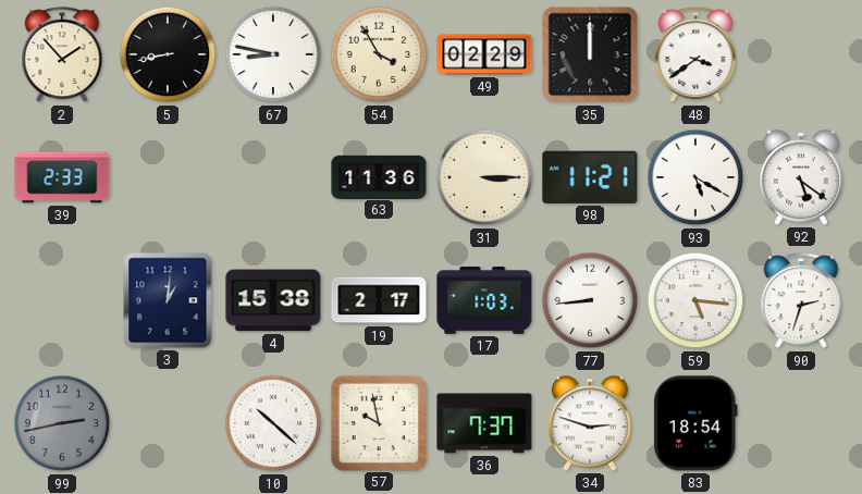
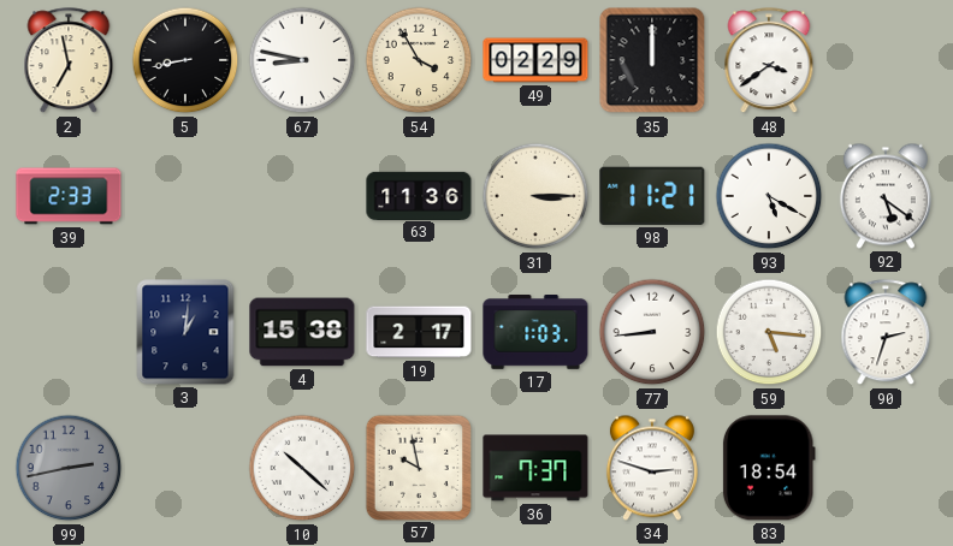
2: 1:53 -> 6:58 (69, 61)
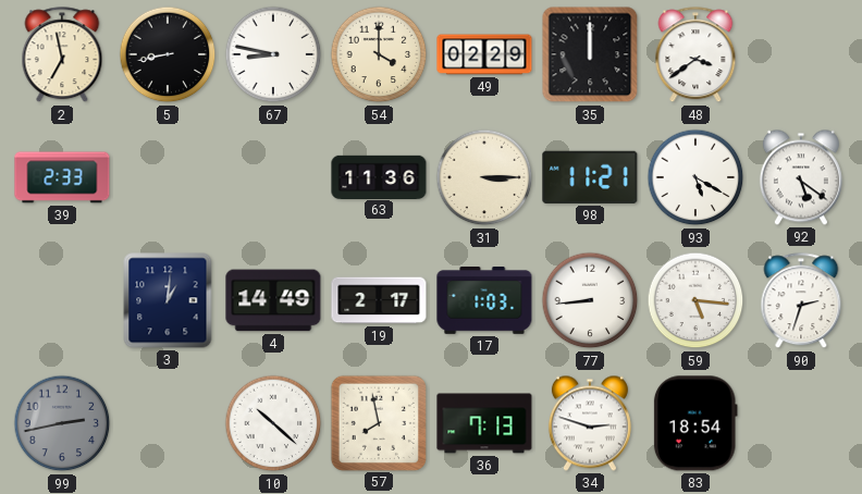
54: 3:55 -> 4:00 (379, 54)
4: 15:38 -> 14:49 (273, 300)
57: 9:58 -> 7:58 (378, 422)
36: 7:37 -> 7:13 (484, 423)
